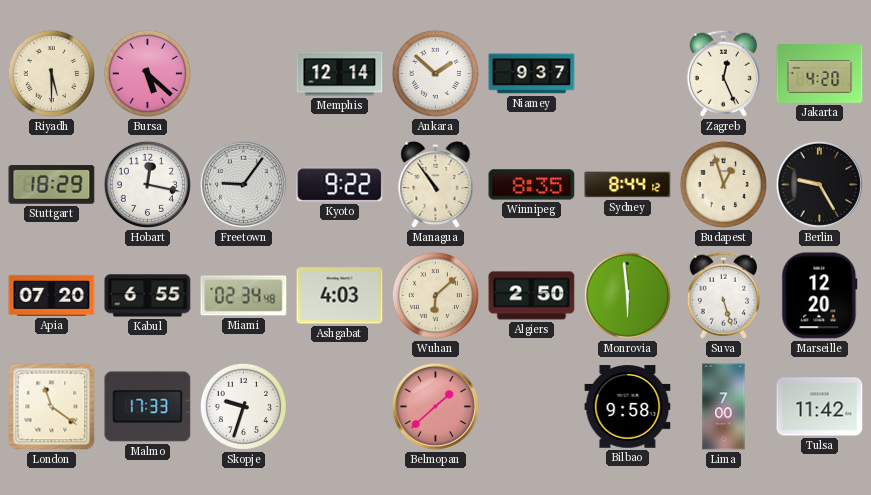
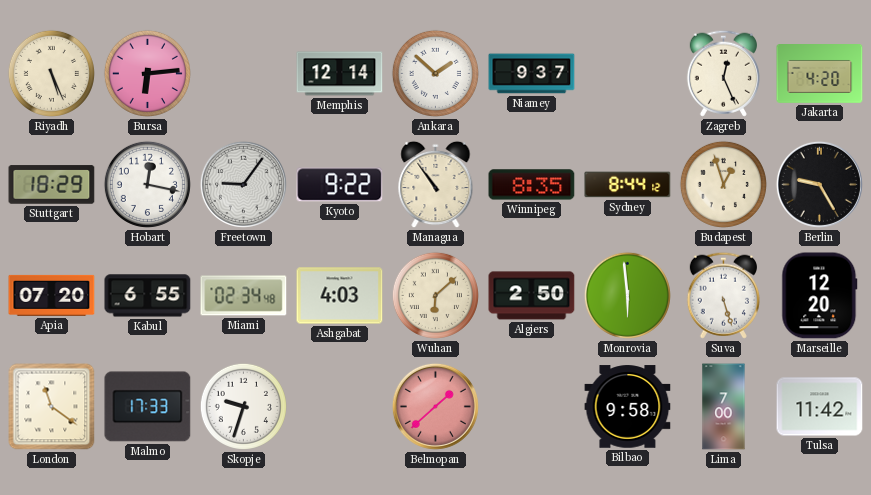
Riyadh: 5:30 -> 5:26 (51, 73)
Bursa: 5:22 -> 6:14 (147, 73)
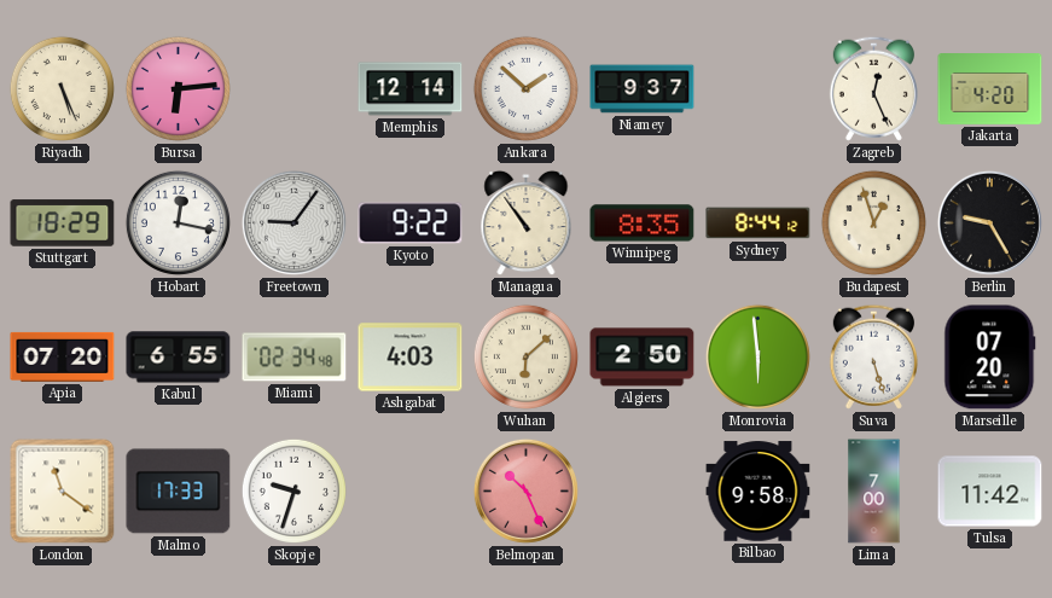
Marseille: 12:20 -> 07:20 (990, 358)
Belmopan: 1:38 -> 10:26 (525, 490)
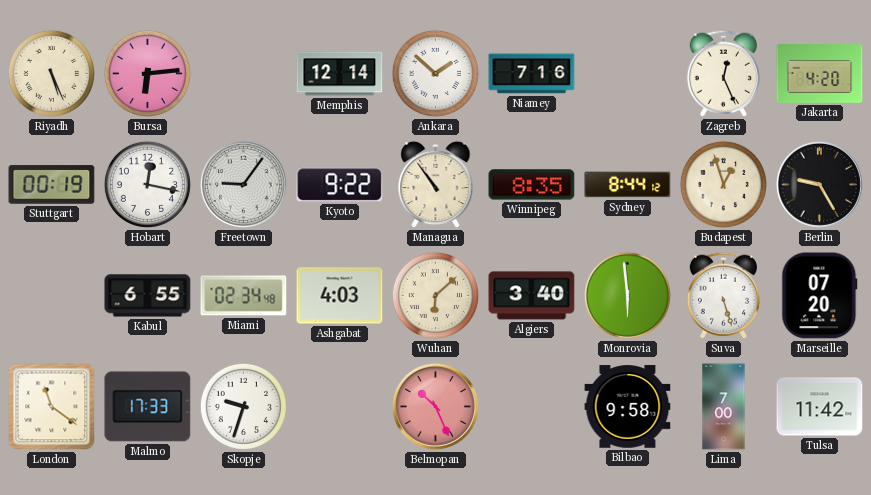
Niamey: 9:37 -> 7:16 (532, 74)
Stuttgart: 18:29 -> 00:19 (52, 185)
Apia: 07:20 -> none (63, 356)
Algiers: 2:50 -> 3:40 (532, 296)
